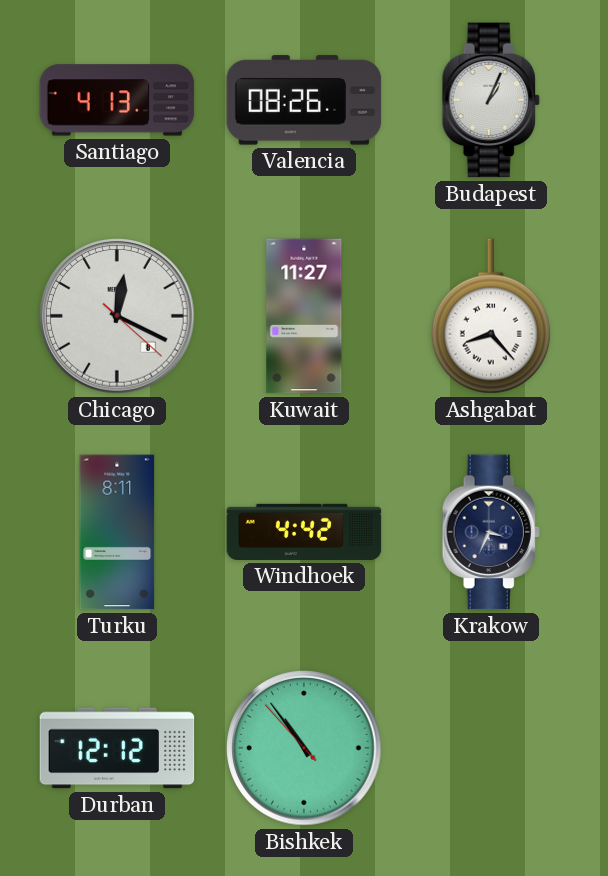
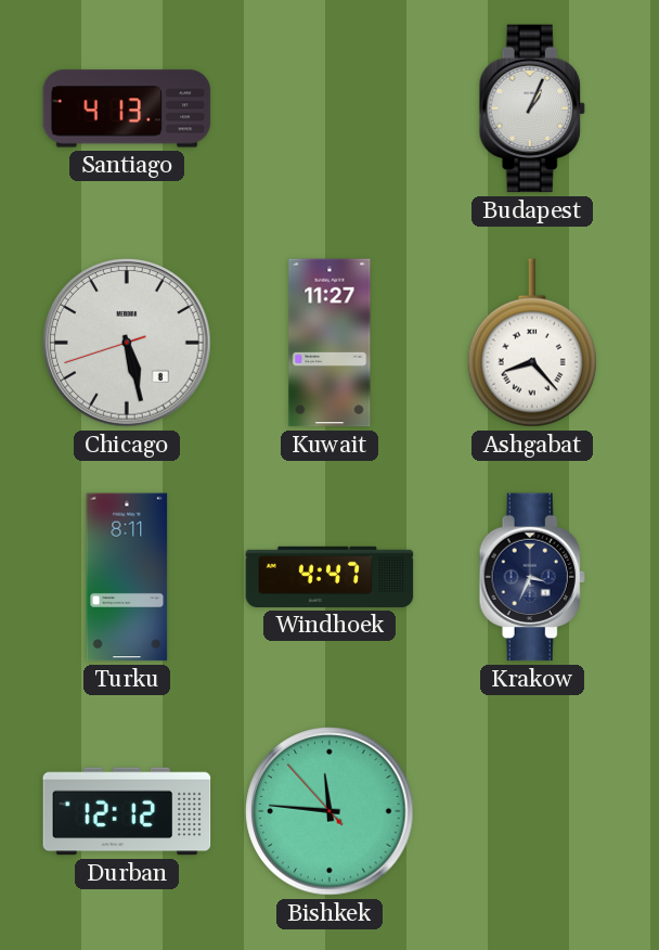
Valencia: 08:26 -> none (304, 100)
Chicago: 12:19 -> 5:27 (127, 343)
Windhoek: 4:42 -> 4:47 (329, 577)
Bishkek: 10:53 -> 11:45 (329, 811)
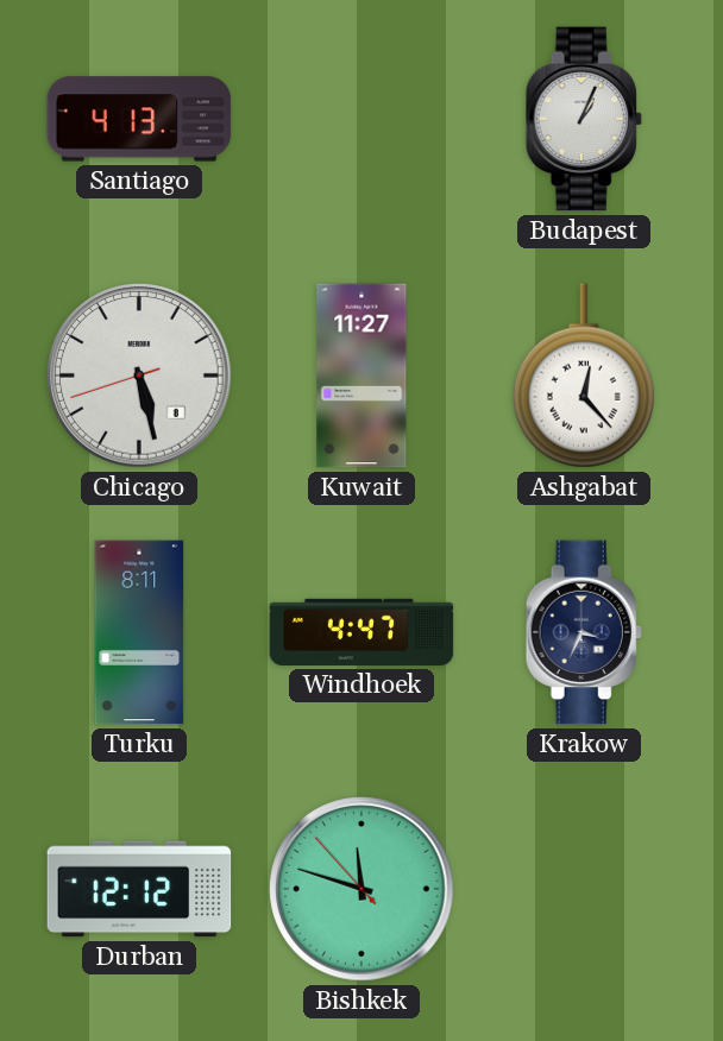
Ashgabat: 8:23 -> 12:23 (584, 376)
Bishkek: 11:45 -> 11:47 (361, 889)
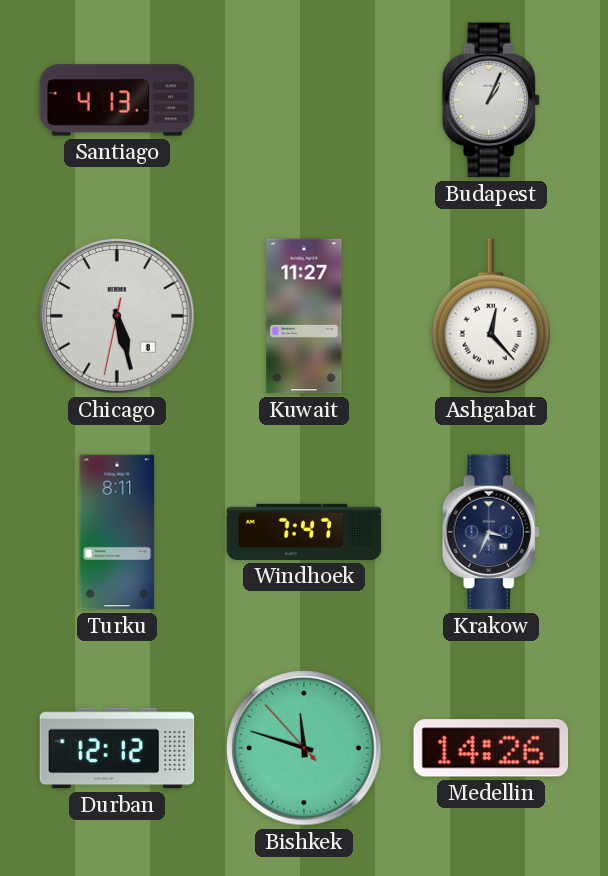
Chicago: 5:27:42 -> 5:27:32 (117, 316)
Windhoek: 4:47 -> 7:47 (304, 532)
Medellin: none -> 14:26 (491, 748)
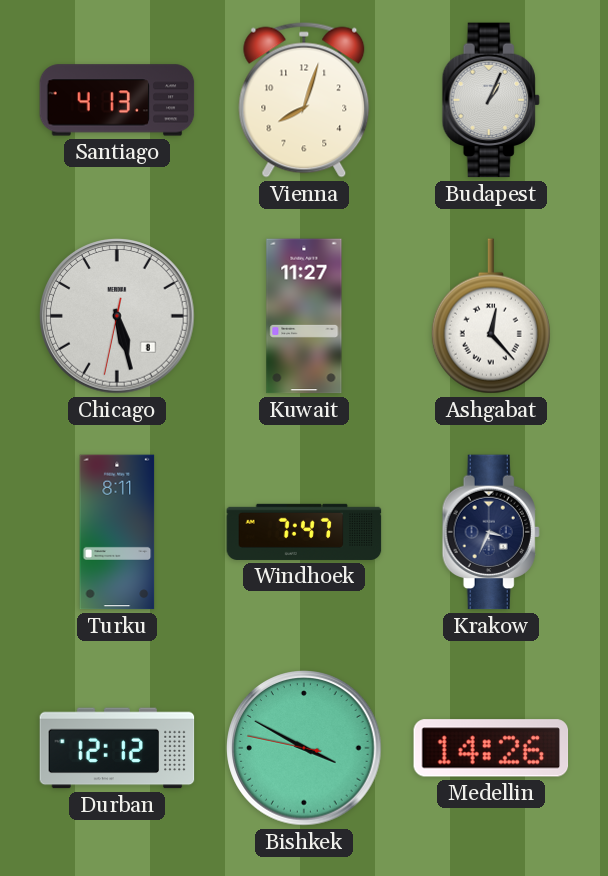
Vienna: none -> 8:03 (304, 100)
Bishkek: 11:47 -> 3:49 (304, 748)
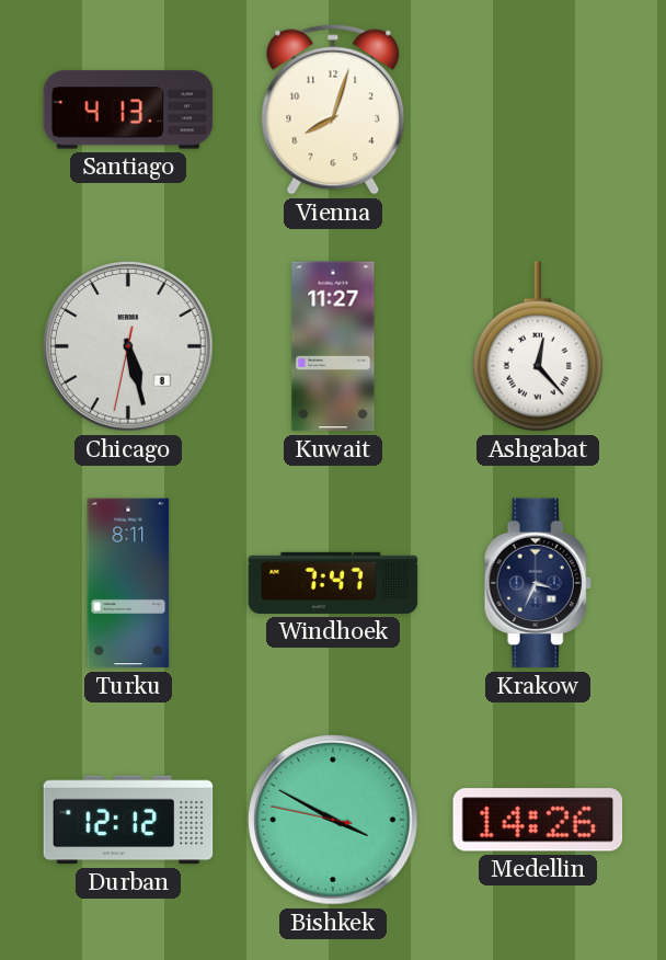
Budapest: 1:04 -> none (491, 100)
